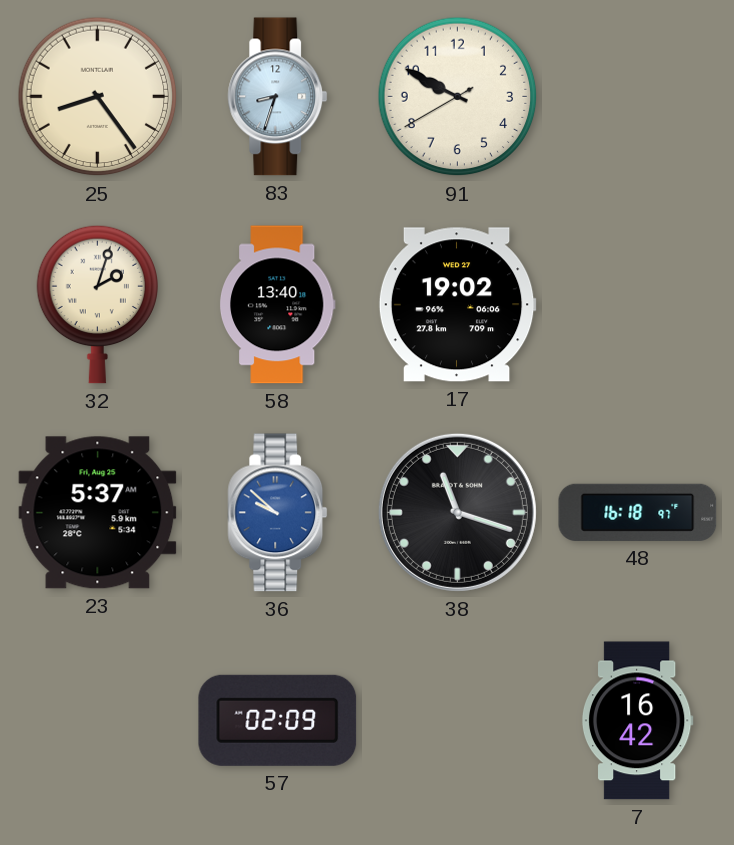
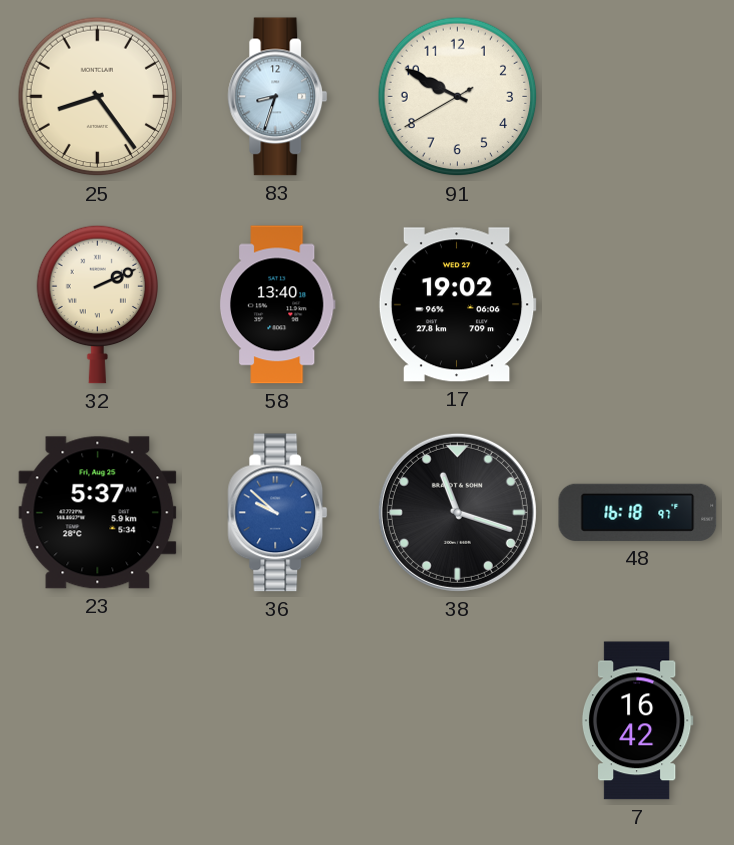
32: 2:03 -> 2:11 (97, 304)
57: 02:09 -> none (278, 720)
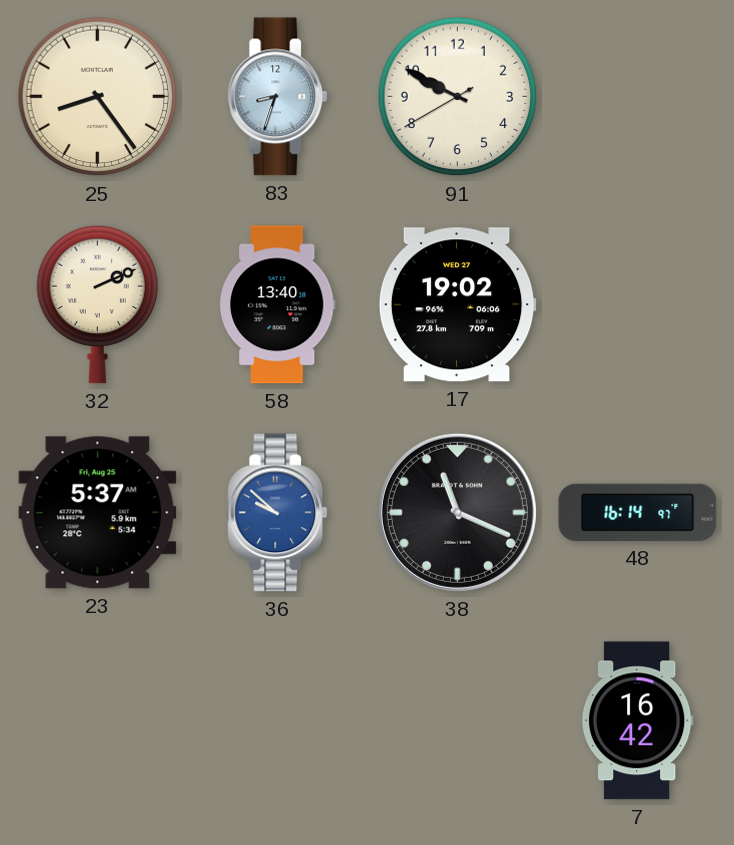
38: 11:18 -> 11:19 (457, 512)
48: 16:18 -> 16:14 (638, 512)
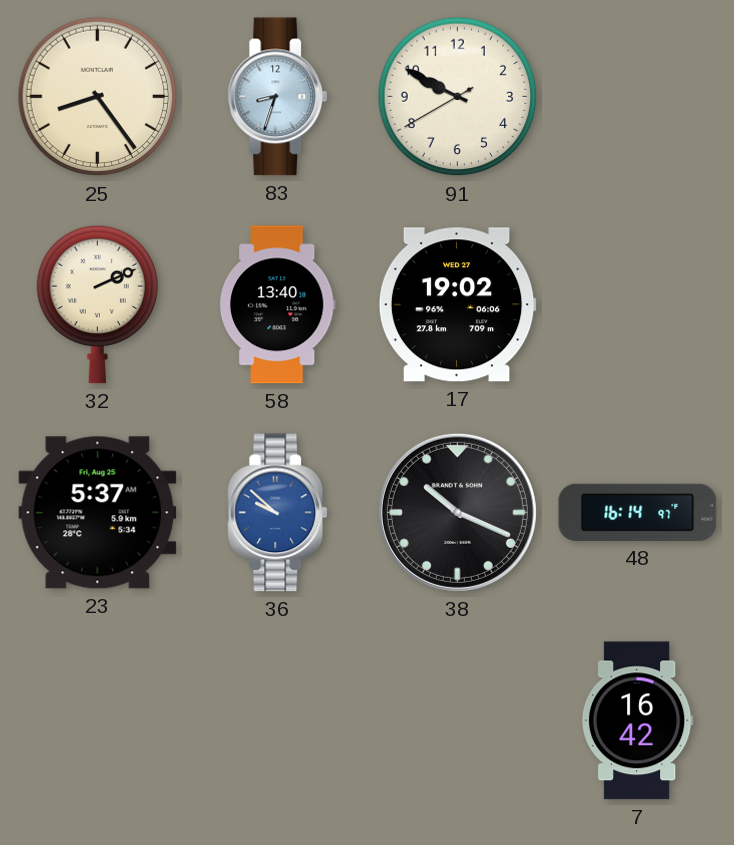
38: 11:19 -> 10:19 (457, 512)
